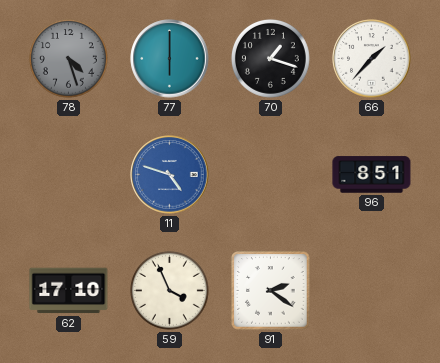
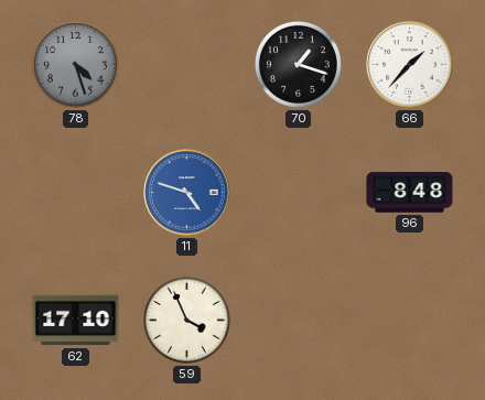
77: 6:00 -> none (170, 59)
96: 8:51 -> 8:48 (410, 193)
91: 2:21 -> none (271, 291)
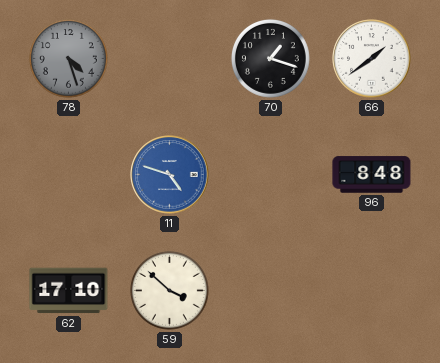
66: 1:37 -> 1:39 (372, 59)
59: 3:56 -> 3:52 (169, 290)
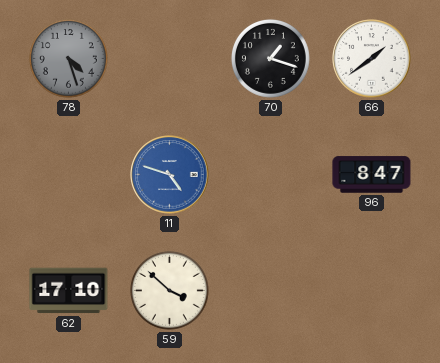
96: 8:48 -> 8:47 (372, 175)
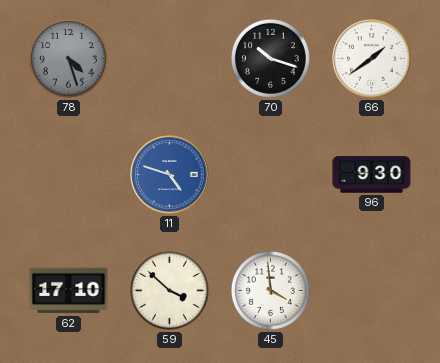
70: 1:18 -> 10:18 (270, 58)
96: 8:47 -> 9:30 (372, 175)
45: none -> 3:59 (270, 290)
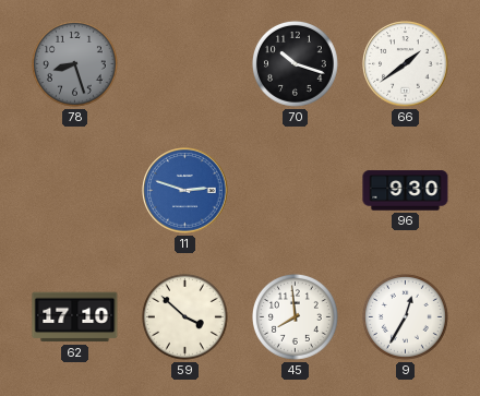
78: 4:27 -> 8:27 (74, 63)
11: 4:48 -> 2:48 (185, 191)
45: 3:59 -> 7:59 (295, 316)
9: none -> 12:35 (405, 316)
